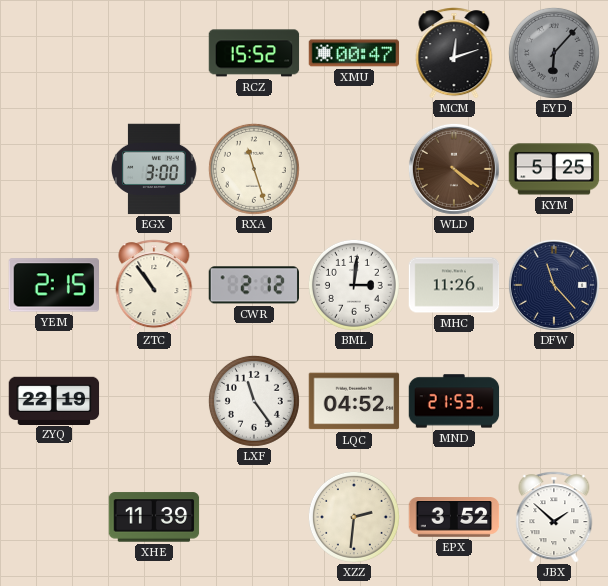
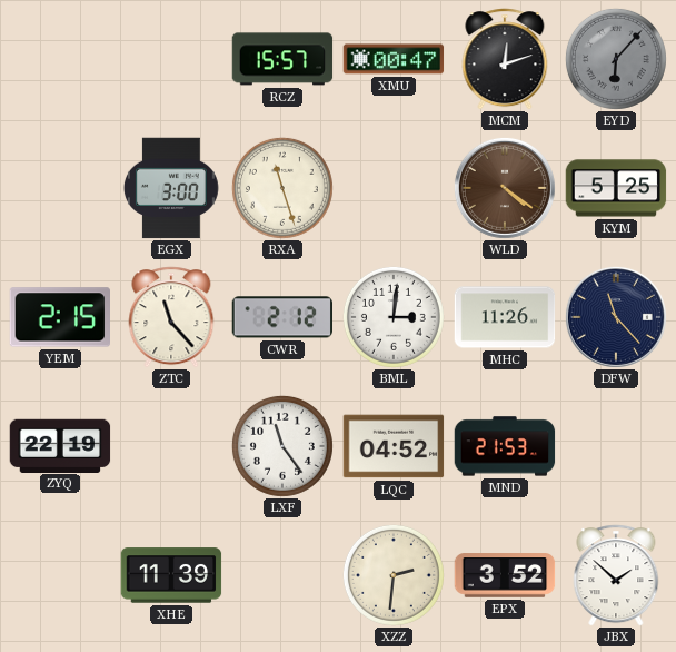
RCZ: 15:52 -> 15:57 (282, 59)
ZTC: 10:54 -> 11:23 (171, 317)
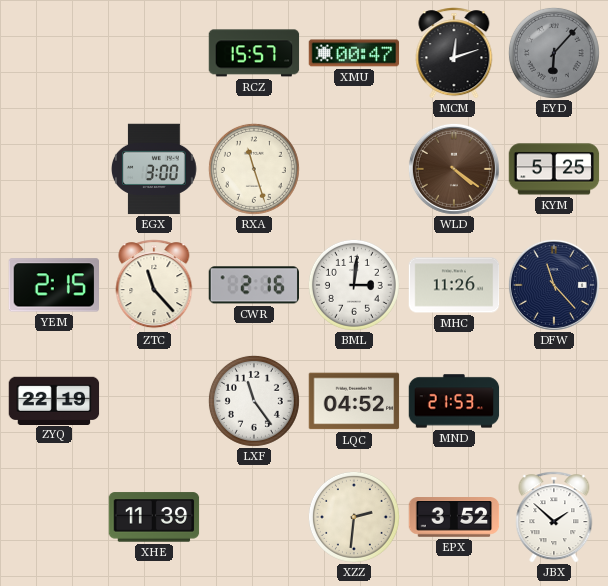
CWR: 2:12 -> 2:16 (254, 285)
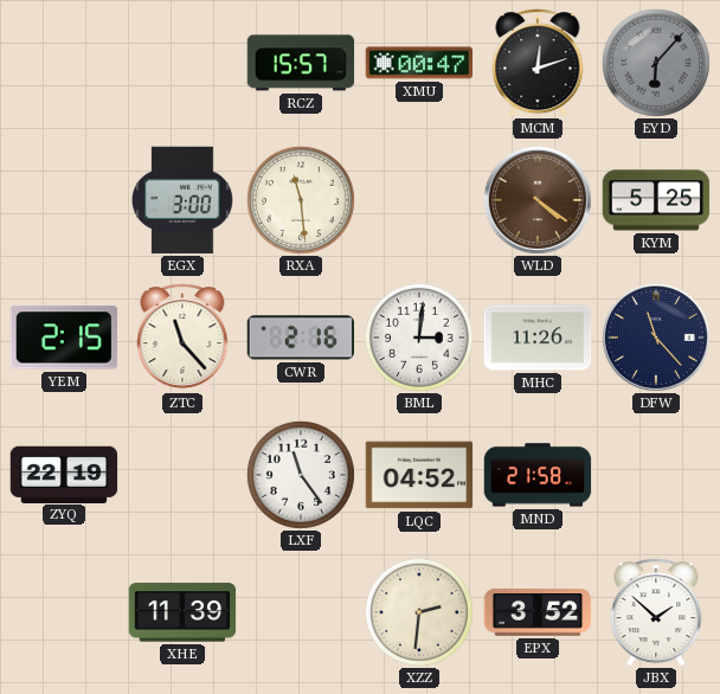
RXA: 11:27 -> 11:29 (301, 200)
MND: 21:53 -> 21:58 (538, 475)
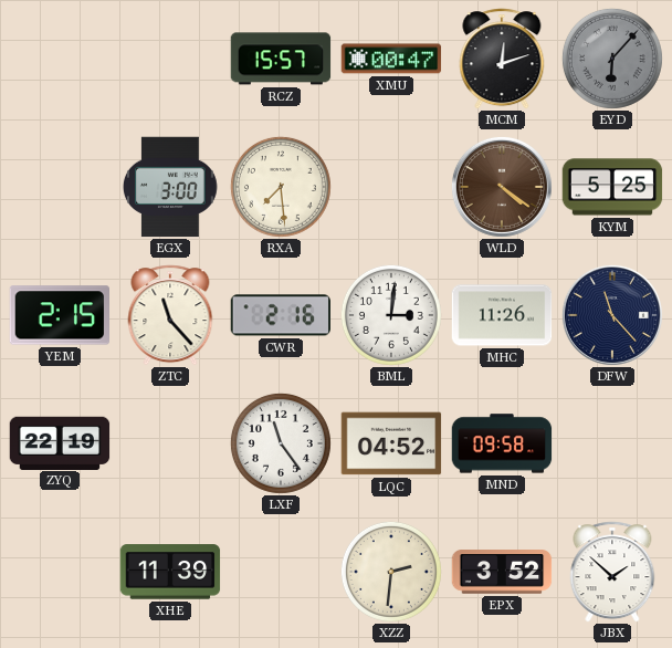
RXA: 11:29 -> 7:29 (281, 187)
MND: 21:58 -> 09:58 (502, 443)
